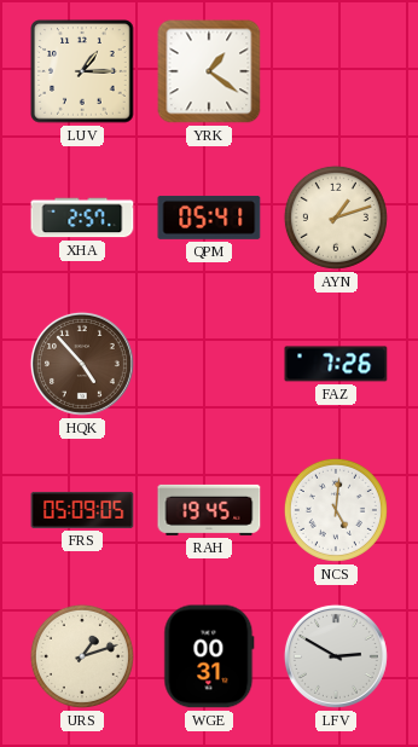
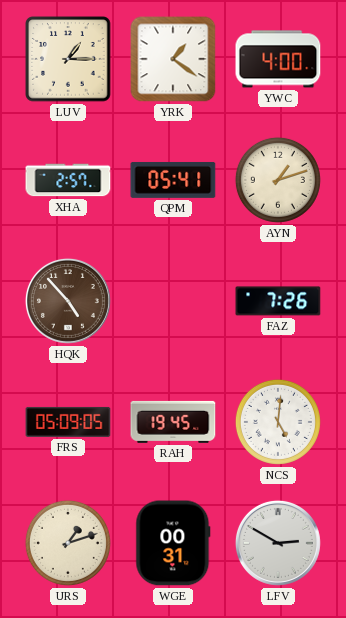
YWC: none -> 4:00 (278, 59)
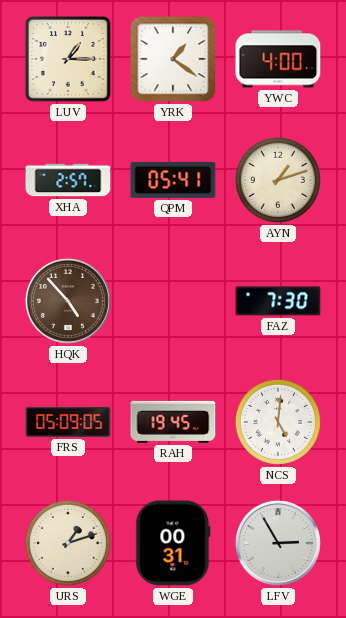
FAZ: 7:26 -> 7:30 (278, 301)
LFV: 2:50 -> 2:55 (278, 543)
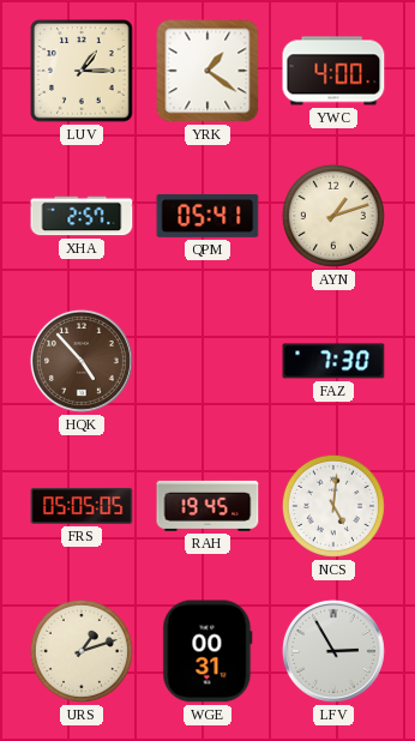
FRS: 05:09 -> 05:05 (82, 506)
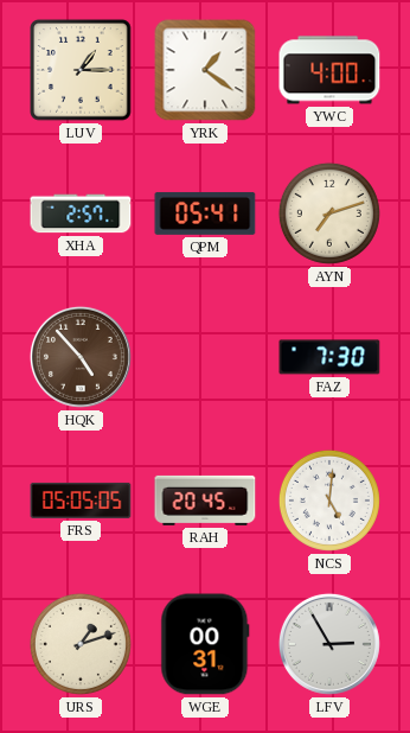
AYN: 1:12 -> 7:12 (329, 213)
RAH: 19:45 -> 20:45 (205, 501)
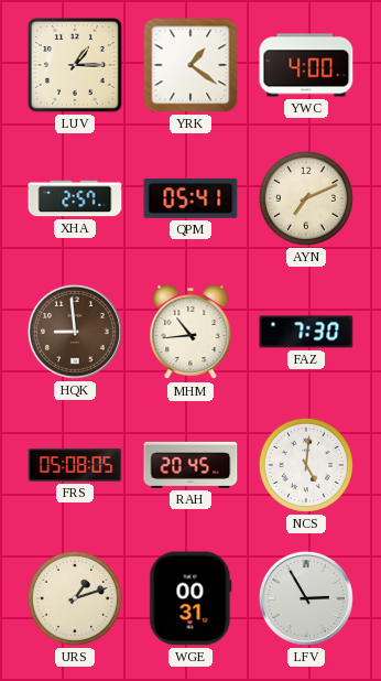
AYN: 7:12 -> 7:11 (306, 198)
HQK: 4:53 -> 8:59 (75, 332)
MHM: none -> 10:44 (190, 333)
FRS: 05:05 -> 05:08 (75, 465)
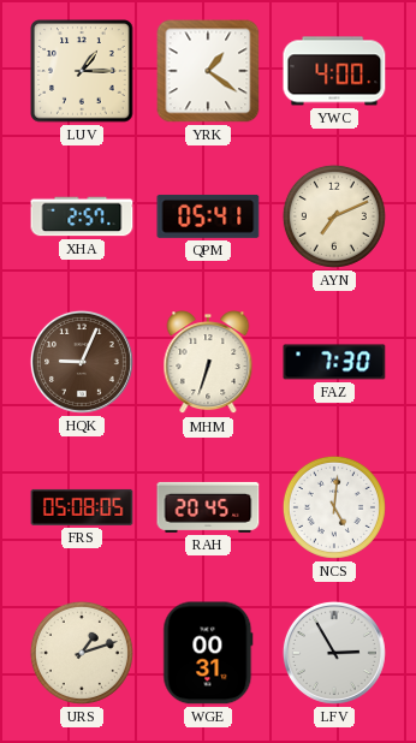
HQK: 8:59 -> 9:04 (82, 362)
MHM: 10:44 -> 6:33 (208, 363)
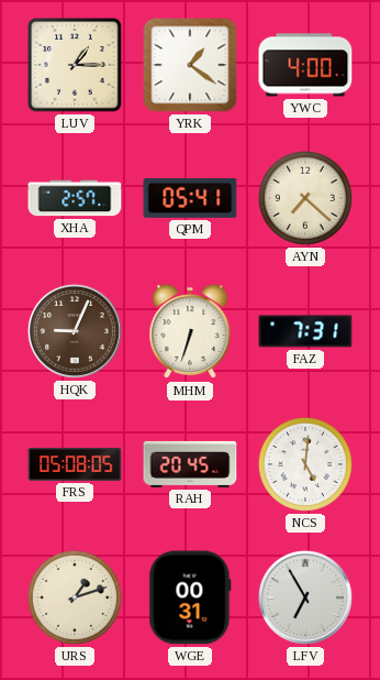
AYN: 7:11 -> 7:22 (305, 198)
FAZ: 7:30 -> 7:31 (305, 331)
LFV: 2:55 -> 6:55 (305, 597)
